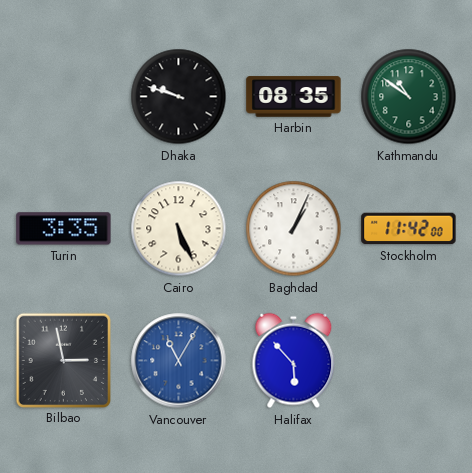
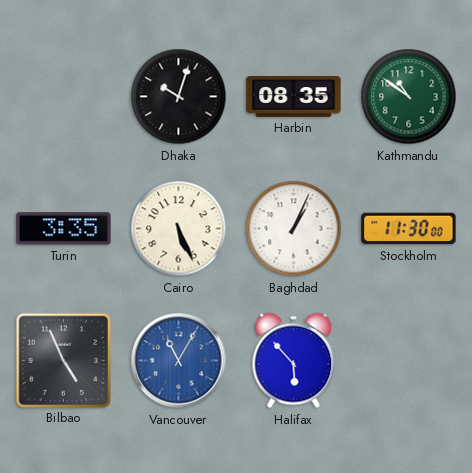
Dhaka: 9:48 -> 10:03 (179, 97)
Stockholm: 11:42 -> 11:30 (409, 229)
Bilbao: 2:58 -> 4:56 (63, 360)
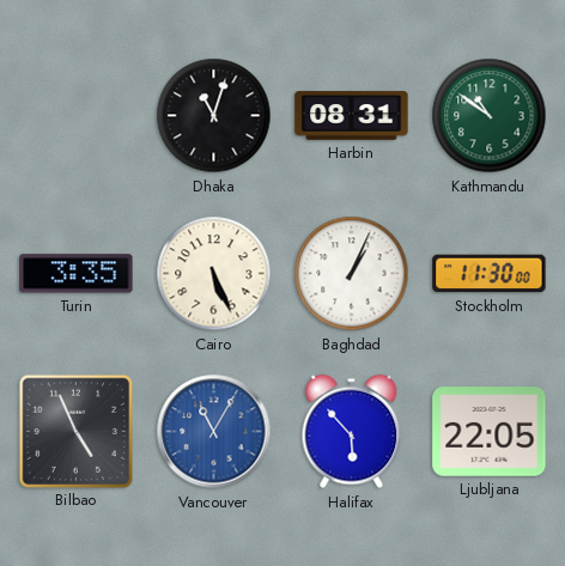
Dhaka: 10:03 -> 11:03 (214, 116)
Harbin: 08:35 -> 08:31 (352, 116)
Ljubljana: none -> 22:05 (490, 432)
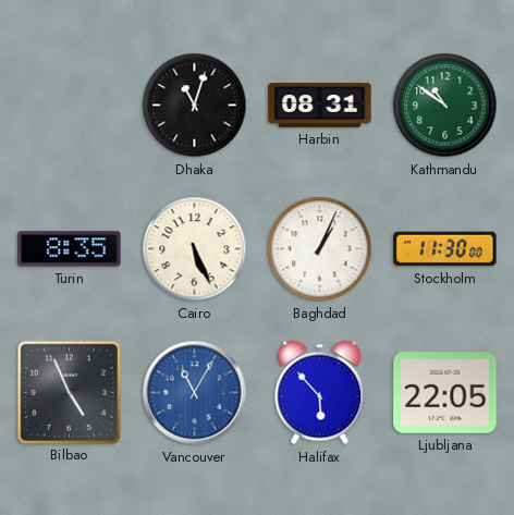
Turin: 3:35 -> 8:35 (70, 249)
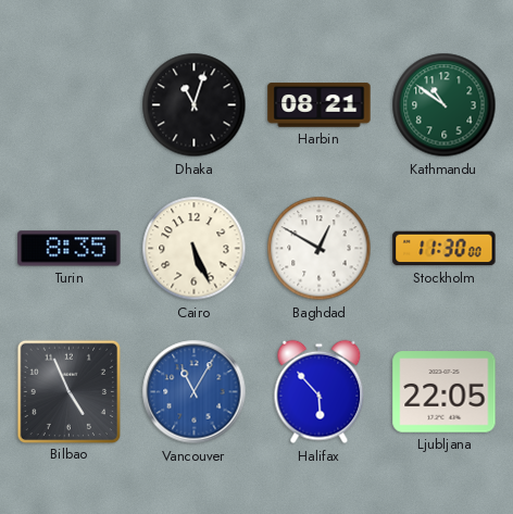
Harbin: 08:31 -> 08:21 (320, 105)
Baghdad: 1:04 -> 12:50 (320, 249)
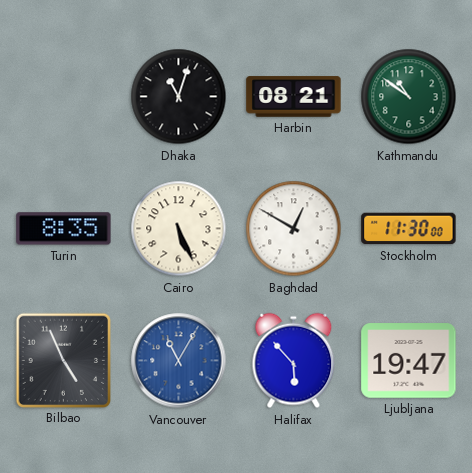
Ljubljana: 22:05 -> 19:47 (409, 361)
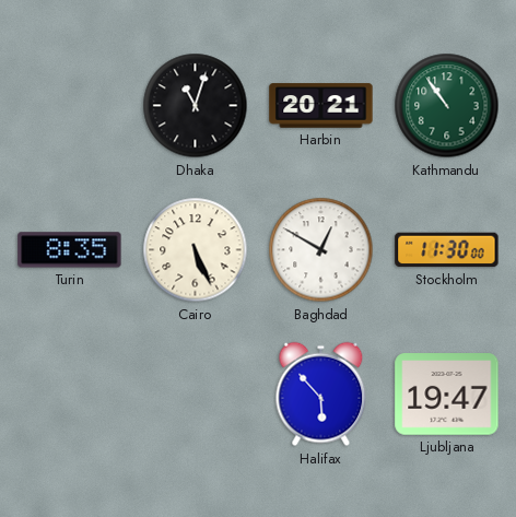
Harbin: 08:21 -> 20:21 (321, 106)
Kathmandu: 10:51 -> 10:54 (447, 106)
Bilbao: 4:56 -> none (63, 360)
Vancouver: 11:05 -> none (179, 361)
